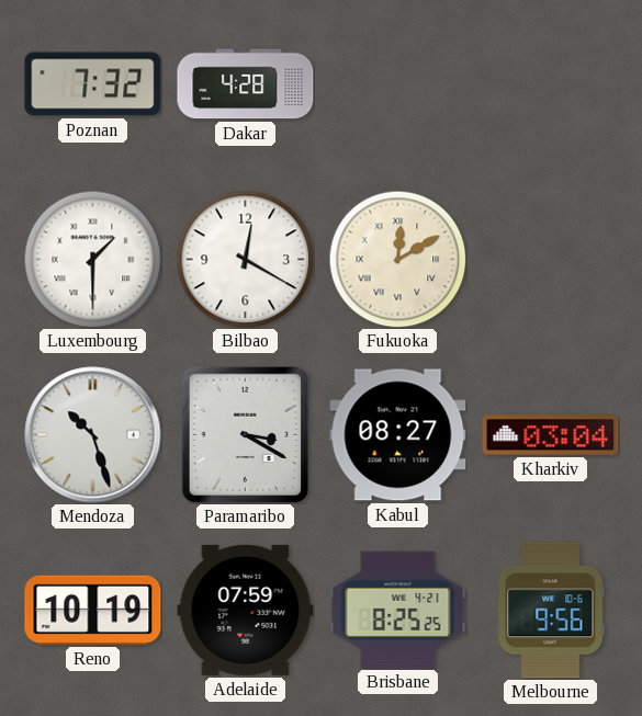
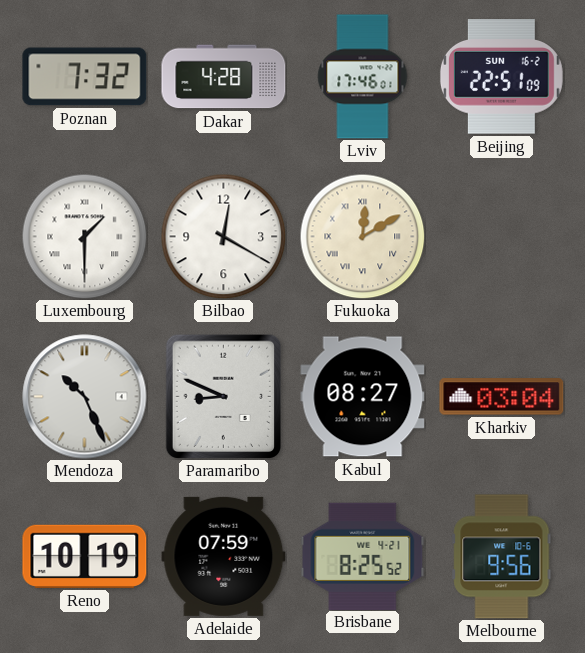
Lviv: none -> 17:46 (363, 77)
Beijing: none -> 22:51 (501, 77)
Mendoza: 10:27 -> 10:26 (85, 397)
Paramaribo: 3:20 -> 8:49 (223, 396)
Brisbane: 8:25:25 -> 8:25:52 (363, 556)
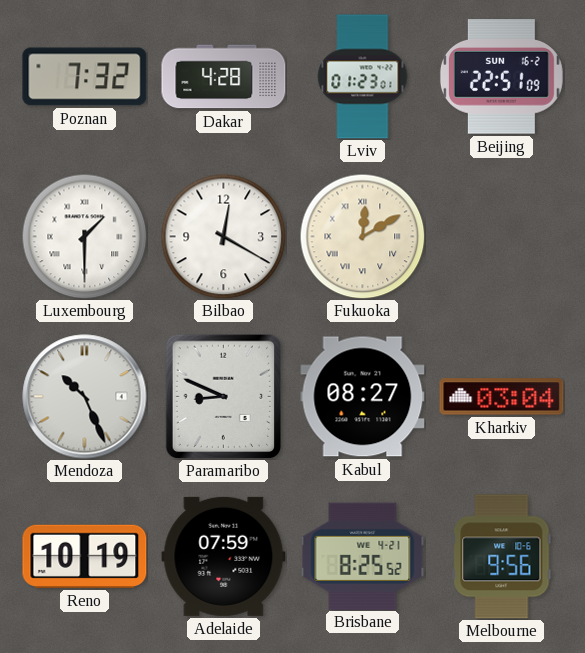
Lviv: 17:46 -> 01:23 (363, 77)
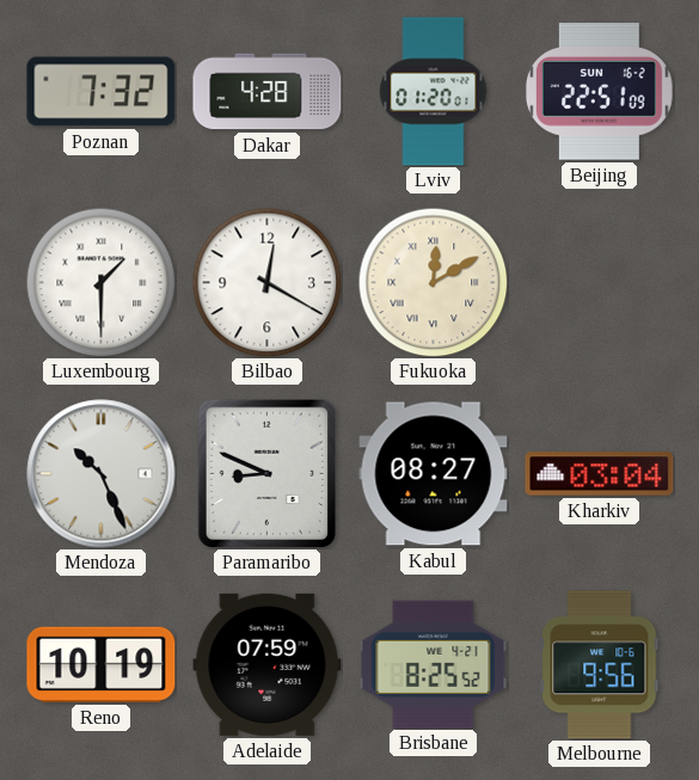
Lviv: 01:23 -> 01:20 (434, 92)
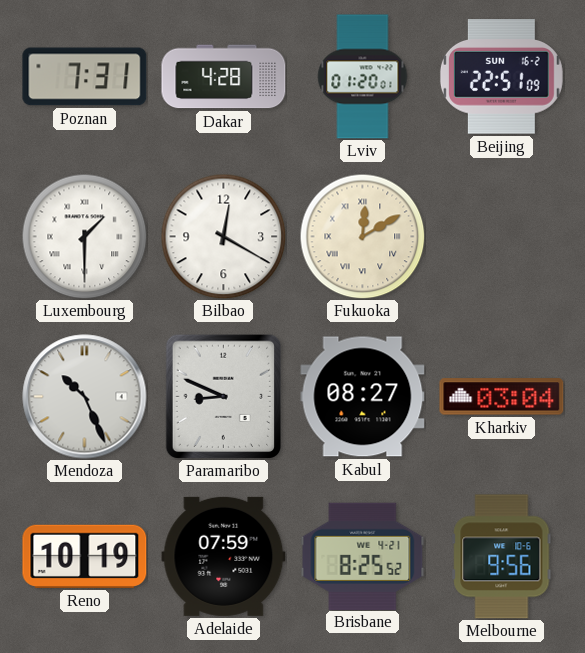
Poznan: 7:32 -> 7:31 (85, 77)
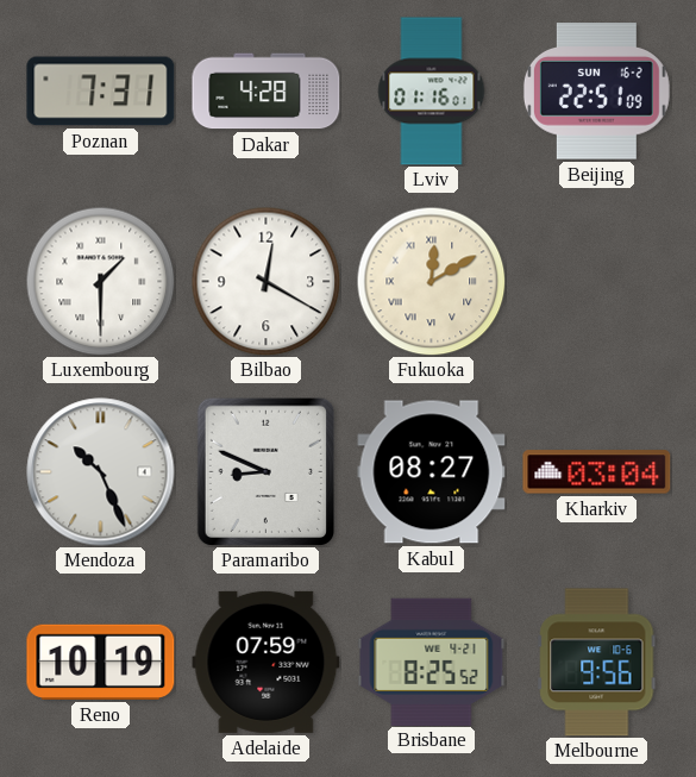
Lviv: 01:20 -> 01:16 (432, 92)
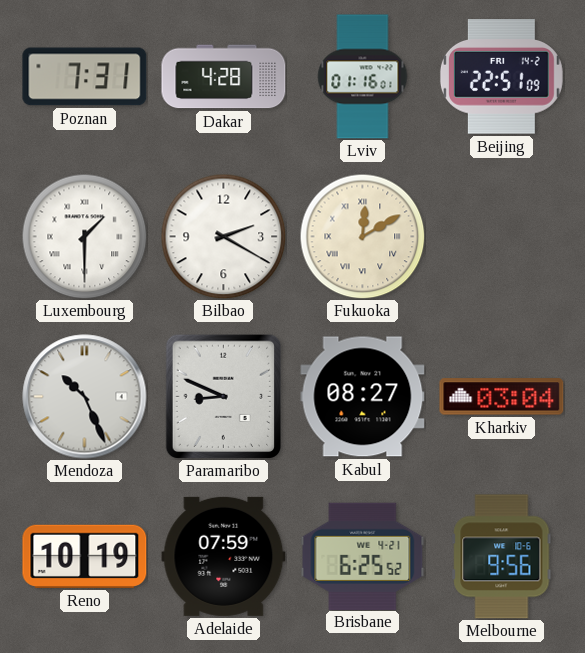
Beijing date: SUN 16-2 -> FRI 14-2 (501, 77)
Bilbao: 12:20 -> 2:20 (223, 236)
Brisbane: 8:25 -> 6:25 (363, 556)
